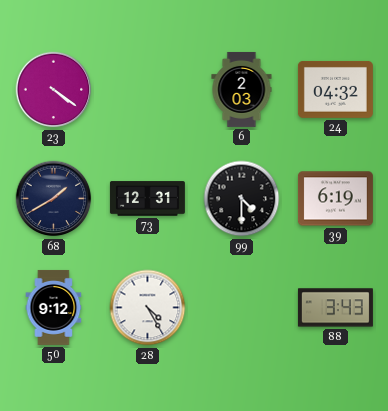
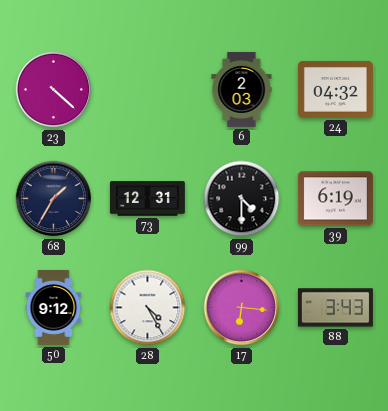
23: 4:21 -> 4:22 (54, 90)
68: 1:40 -> 1:35 (54, 199)
17: none -> 6:16 (242, 308)
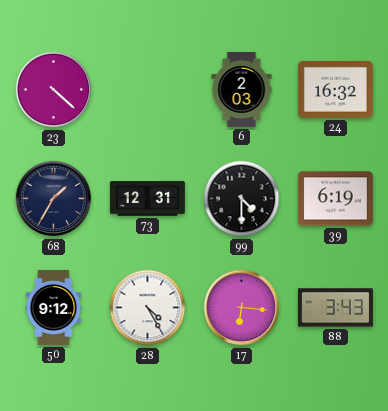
24: 04:32 -> 16:32 (335, 89)
